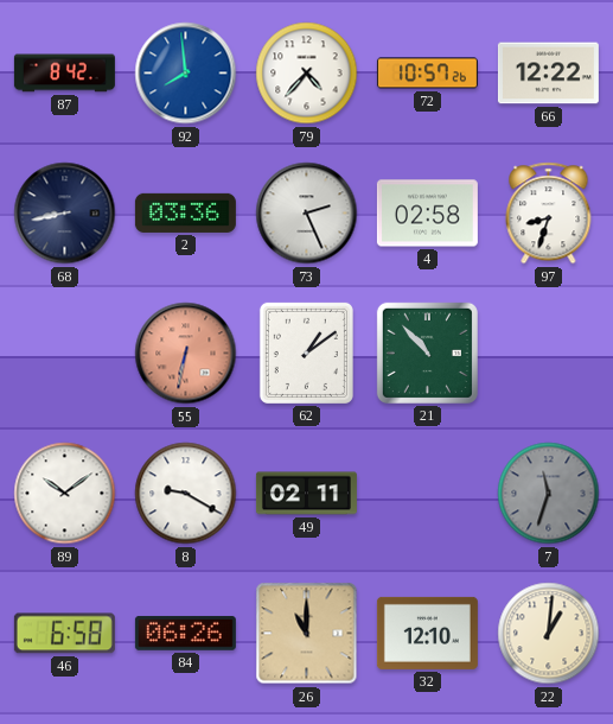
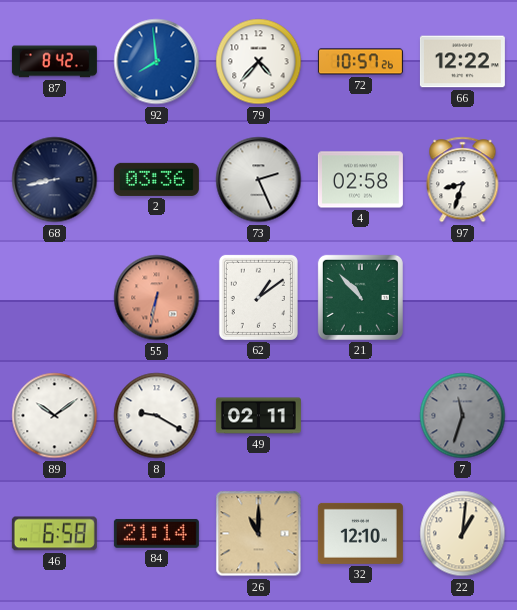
84: 06:26 -> 21:14 (156, 534)
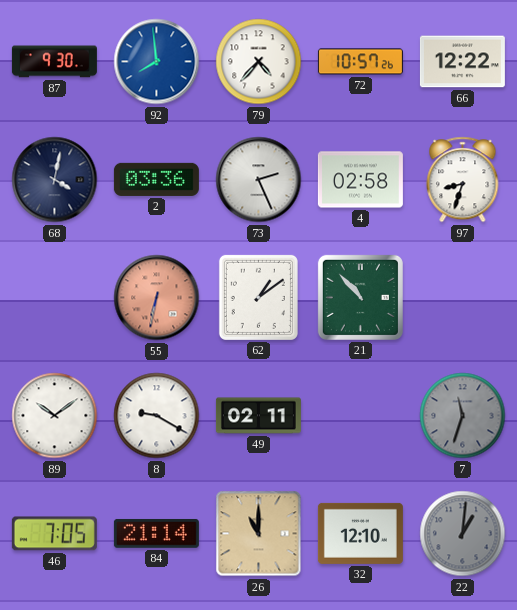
87: 8:42 -> 9:30 (54, 62)
68: 8:43 -> 4:02 (55, 180)
46: 6:58 -> 7:05 (54, 534)
22 dial: cream -> grey (463, 534)
